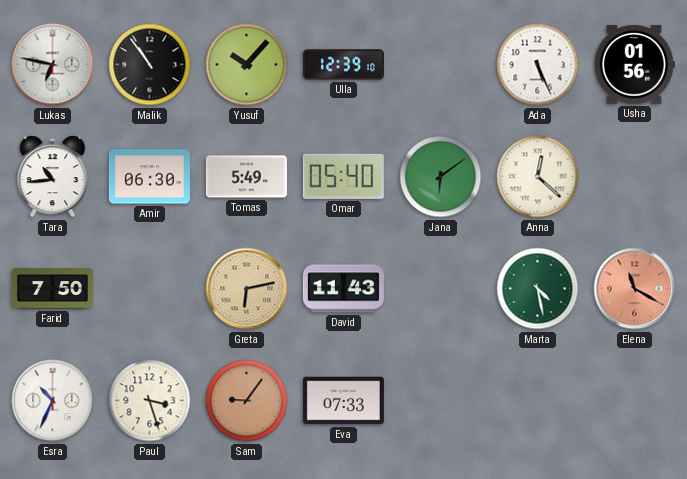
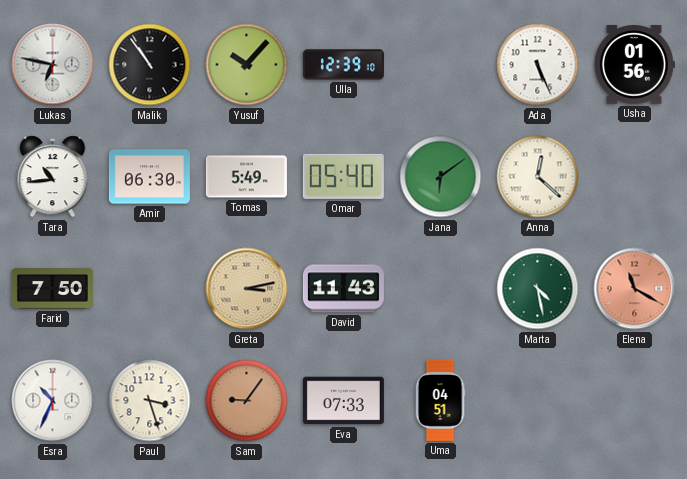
Greta: 6:13 -> 3:13 (247, 289)
Uma: none -> 04:51 (440, 400)
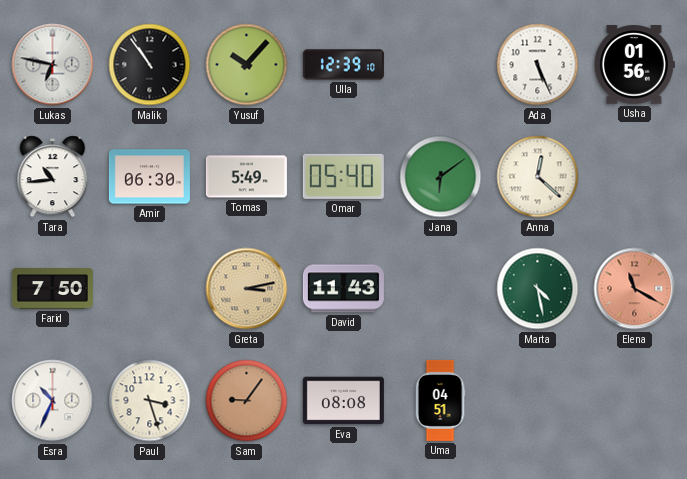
Eva: 07:33 -> 08:08 (343, 401)
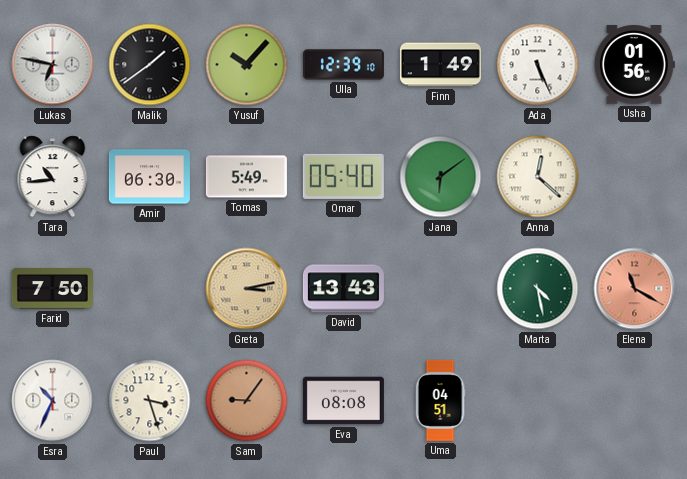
Malik: 10:54 -> 1:39 (150, 65)
Finn: none -> 1:49 (440, 65)
David: 11:43 -> 13:43 (343, 289)
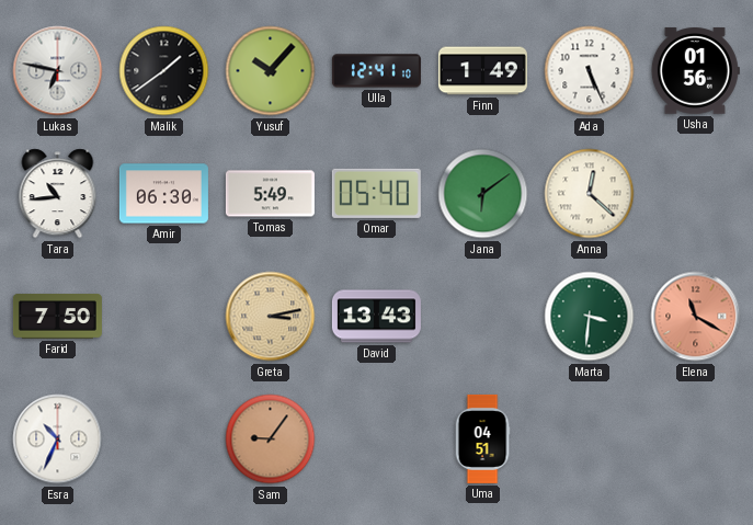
Ulla: 12:39 -> 12:41 (376, 71)
Marta: 4:28 -> 3:31 (590, 317)
Paul: 3:27 -> none (150, 401)
Eva: 08:08 -> none (343, 401)
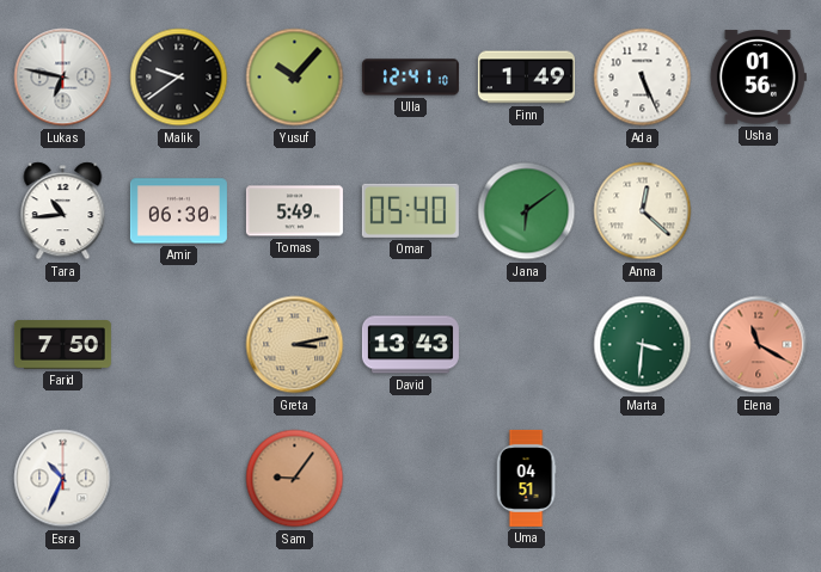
Malik: 1:39 -> 9:39 (179, 78)
